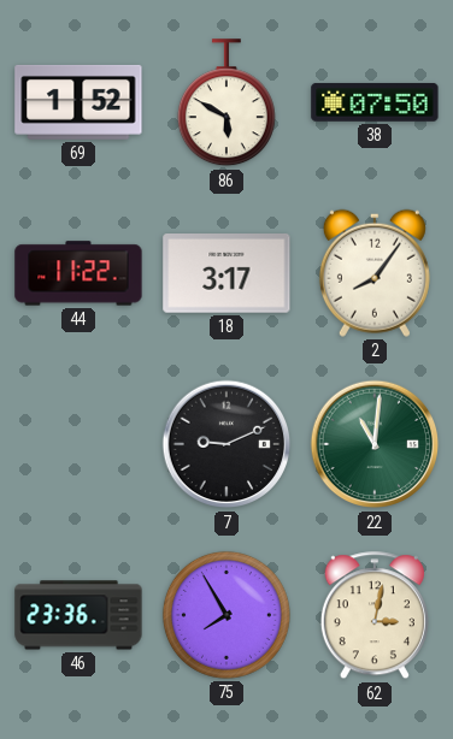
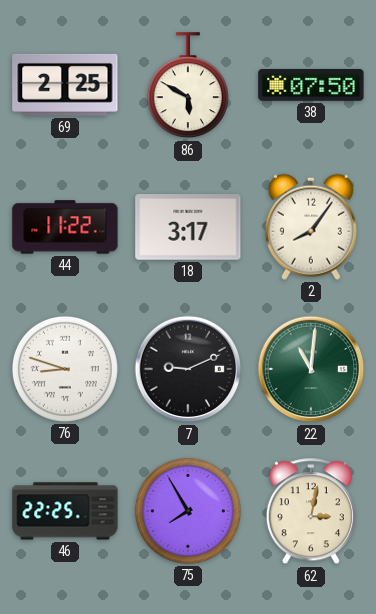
69: 1:52 -> 2:25 (65, 85)
76: none -> 8:48 (65, 369)
46: 23:36 -> 22:25 (65, 511)
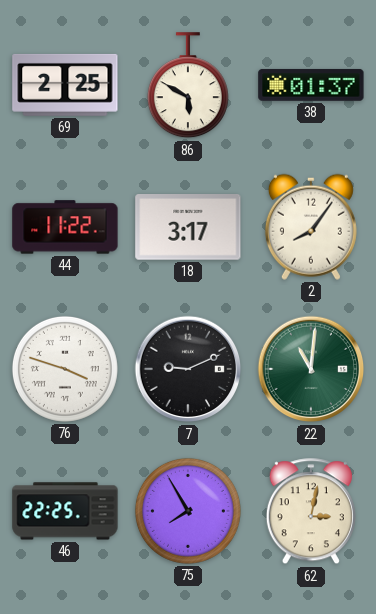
38: 07:50 -> 01:37 (311, 85)
76: 8:48 -> 3:48 (65, 369)
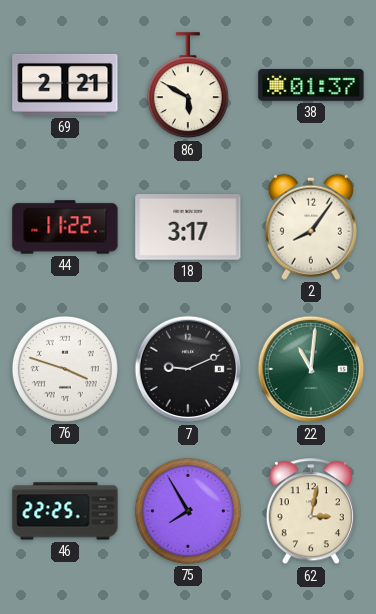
69: 2:25 -> 2:21 (65, 85)
